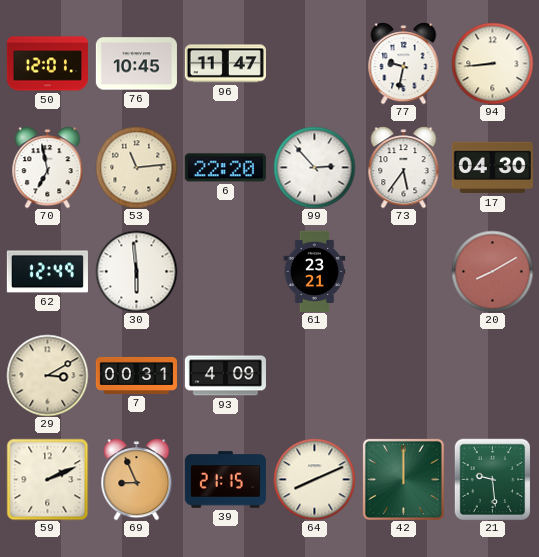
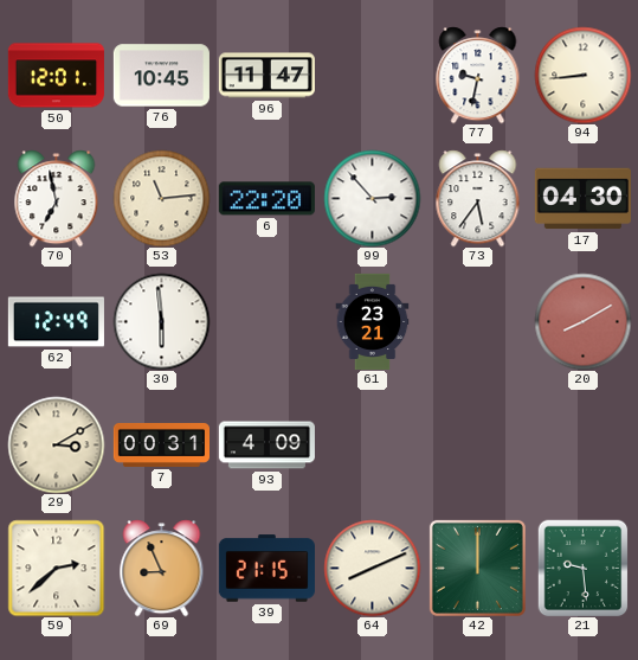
59: 2:11 -> 2:38 (56, 568)
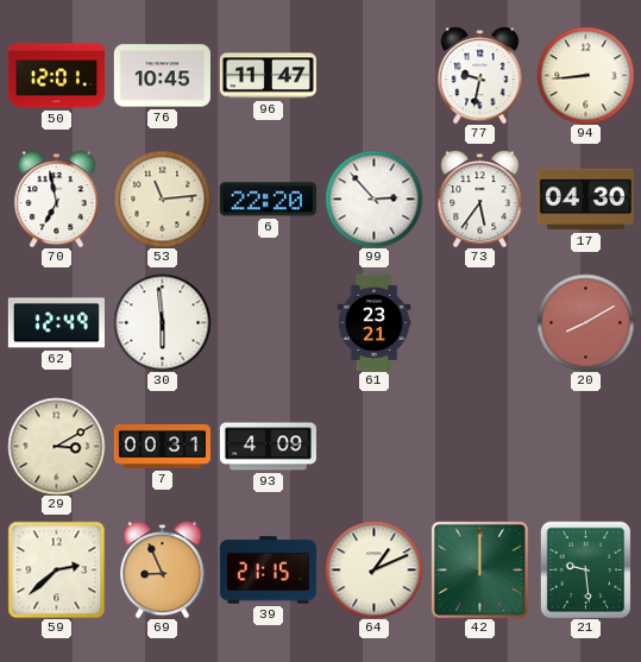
64: 8:11 -> 1:11 (373, 569)
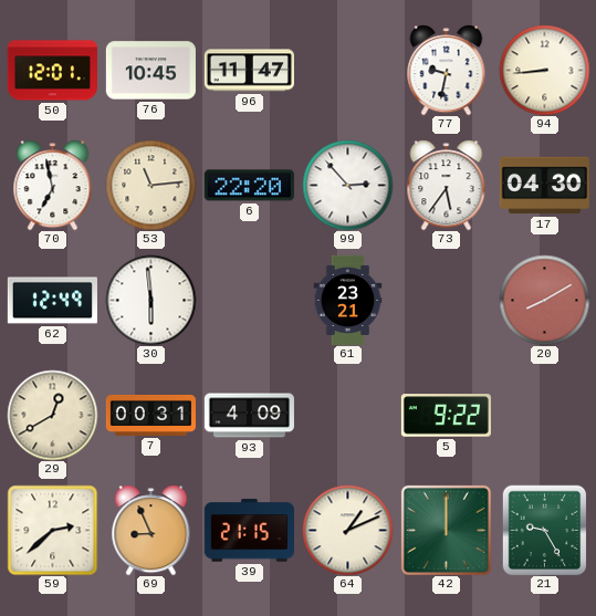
29: 3:10 -> 12:40 (52, 415)
5: none -> 9:22 (446, 416)
21: 9:29 -> 9:25 (545, 530)
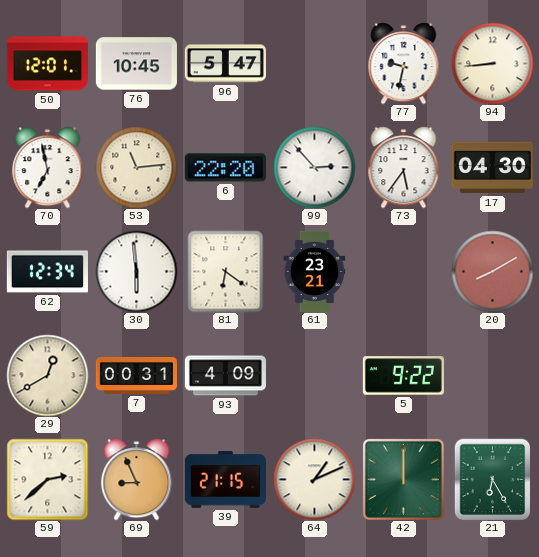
96: 11:47 -> 5:47 (225, 64)
62: 12:49 -> 12:34 (47, 272)
81: none -> 6:21 (226, 271)
21: 9:25 -> 6:25 (493, 479)
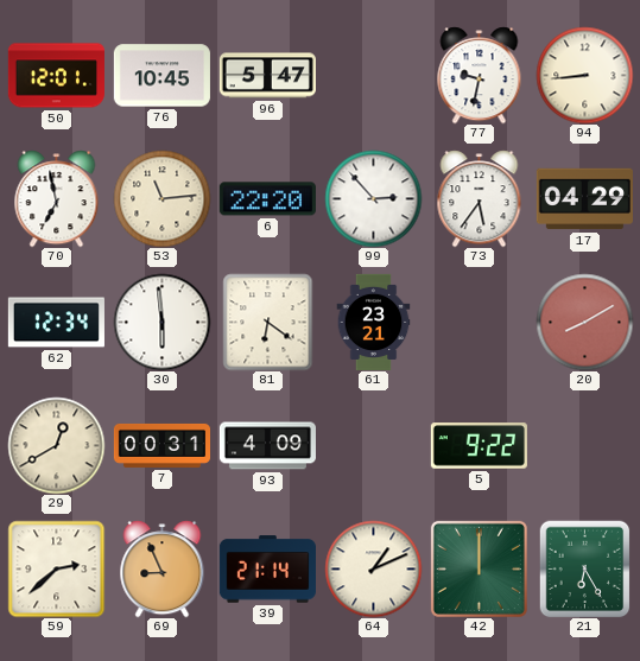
17: 04:30 -> 04:29 (584, 199)
39: 21:15 -> 21:14 (267, 570)
